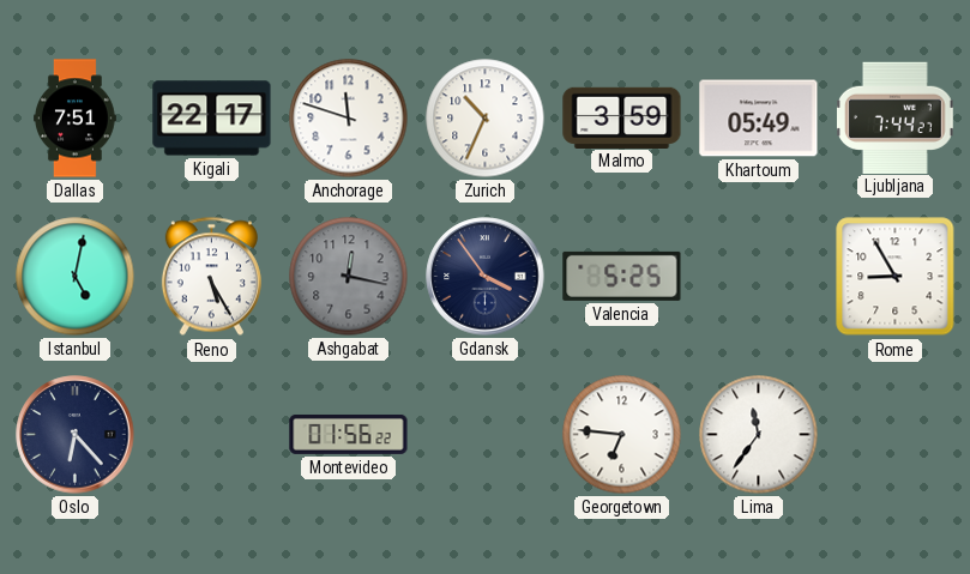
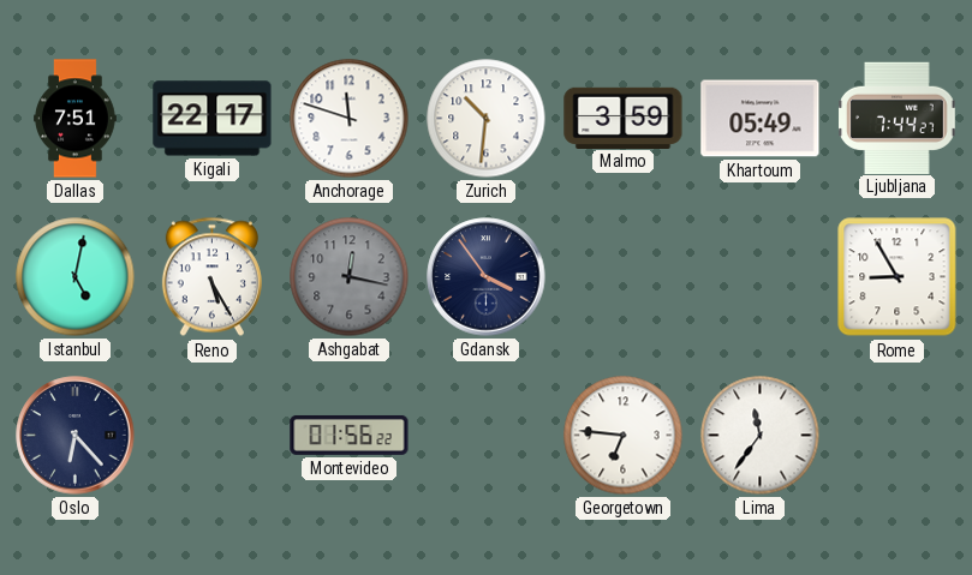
Zurich: 10:34 -> 10:31 (487, 119)
Valencia: 5:25 -> none (622, 276)
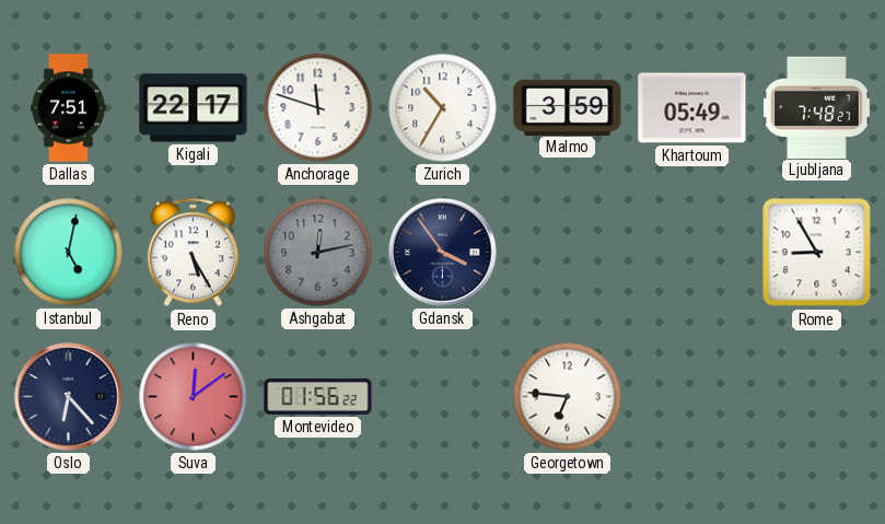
Zurich: 10:31 -> 10:35 (443, 108)
Ljubljana: 7:44 -> 7:48 (817, 107)
Ashgabat: 12:17 -> 12:13 (318, 253)
Suva: none -> 12:09 (194, 397)
Lima: 11:36 -> none (761, 436)
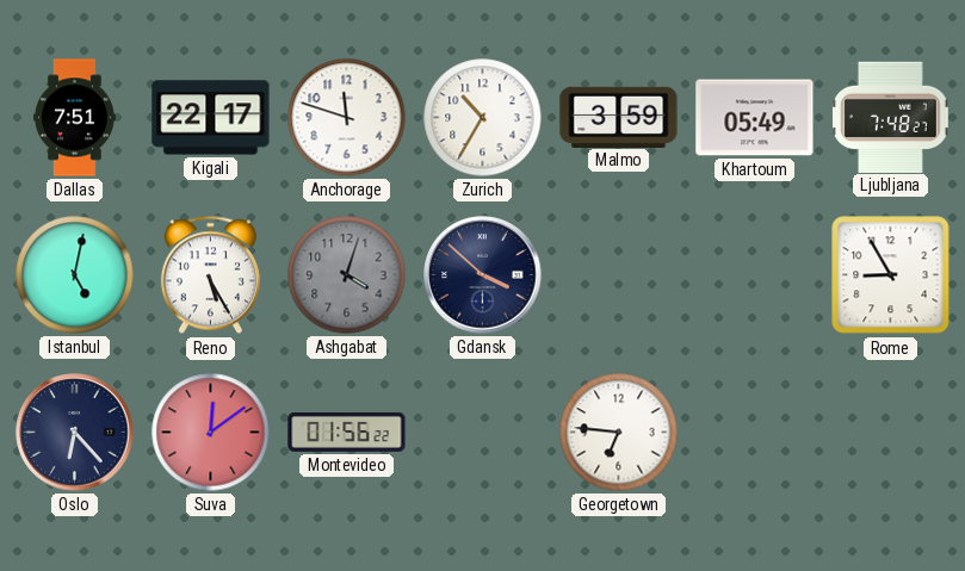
Ashgabat: 12:13 -> 4:03 (347, 275)
Gdansk: 3:54 -> 3:52 (483, 275)
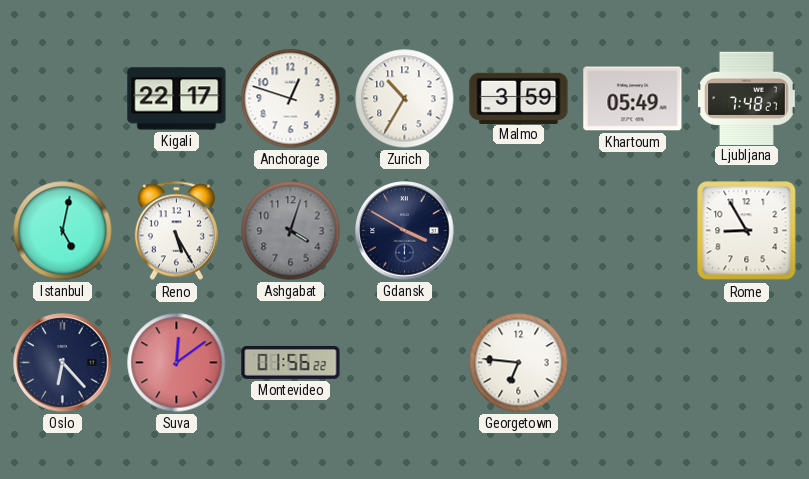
Dallas: 7:51 -> none (75, 118)
Anchorage: 11:48 -> 12:48 (291, 99)
Gdansk: 3:52 -> 3:50 (405, 231)
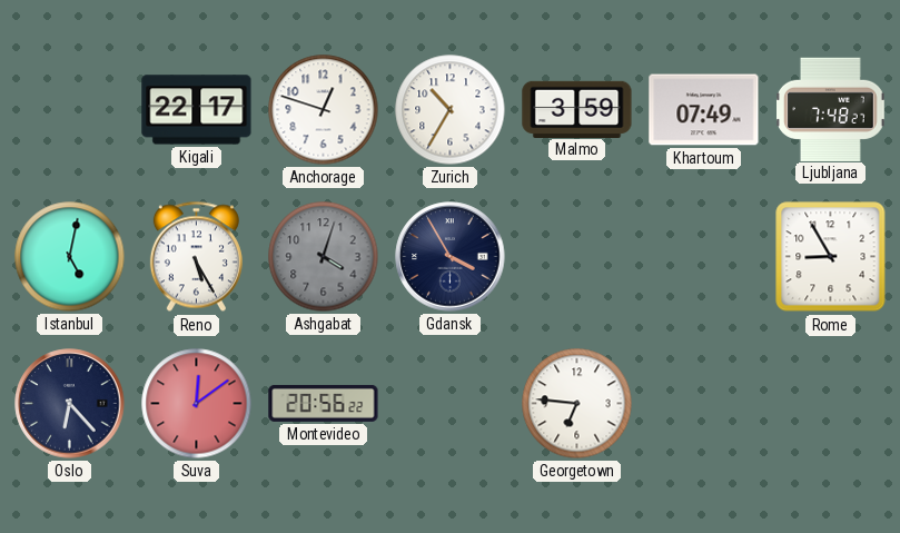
Khartoum: 05:49 -> 07:49 (704, 110)
Gdansk: 3:50 -> 3:55 (451, 257)
Montevideo: 01:56 -> 20:56 (324, 403)
